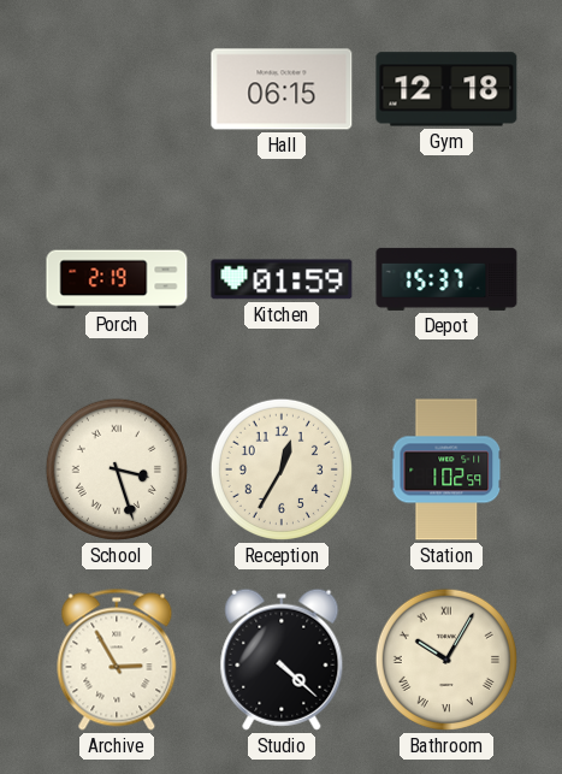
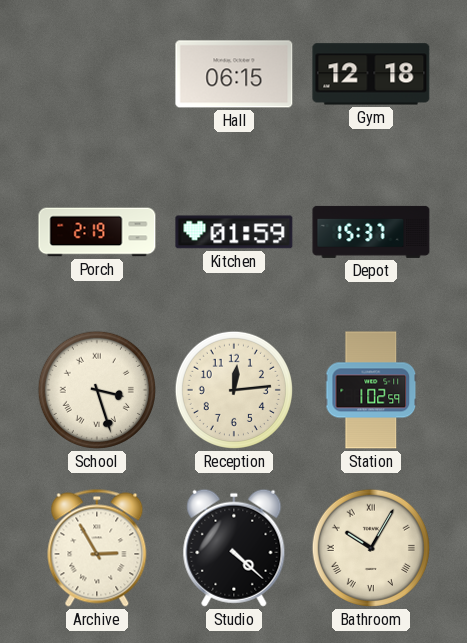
Reception: 12:35 -> 12:14 (234, 390)
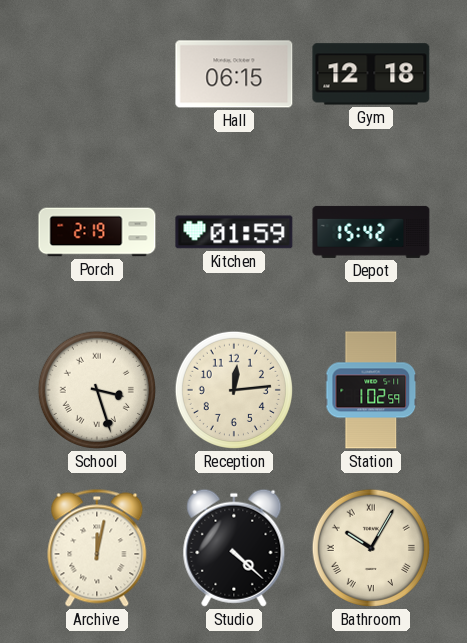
Depot: 15:37 -> 15:42 (371, 232)
Archive: 2:55 -> 12:02 (97, 548)
